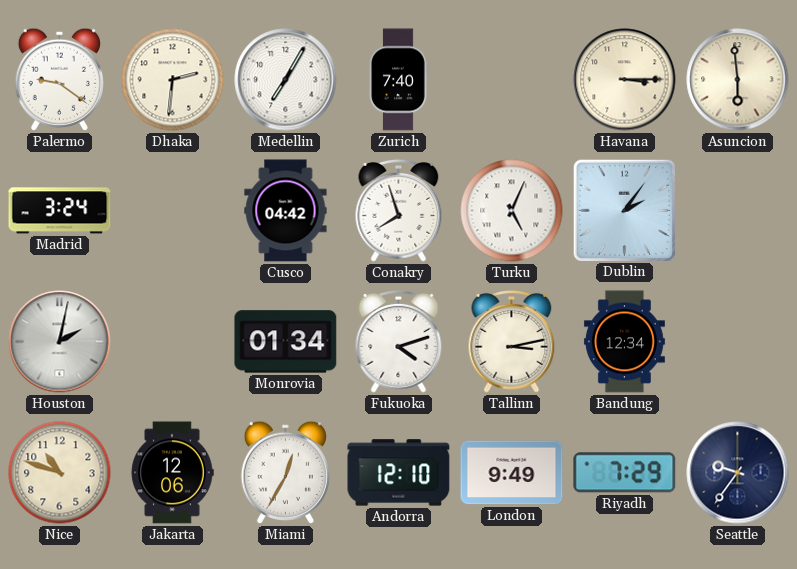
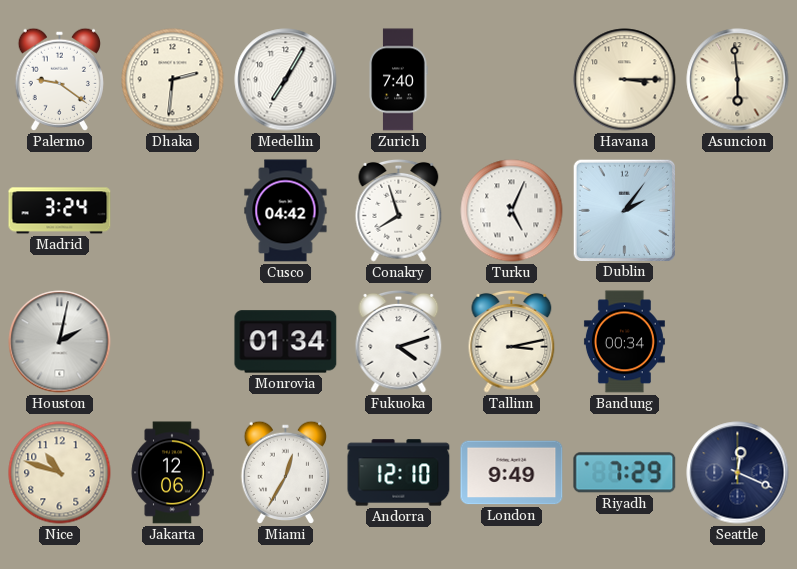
Bandung: 12:34 -> 00:34 (624, 342)
Seattle: 9:36 -> 12:19 (738, 473)
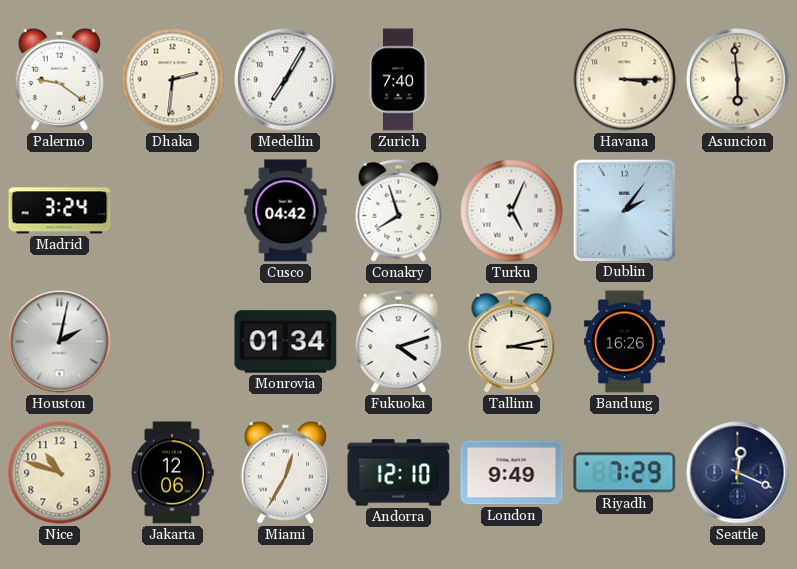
Bandung: 00:34 -> 16:26 (624, 342)
